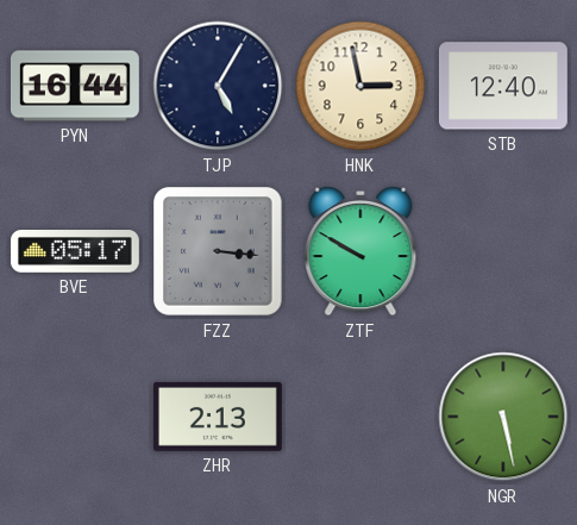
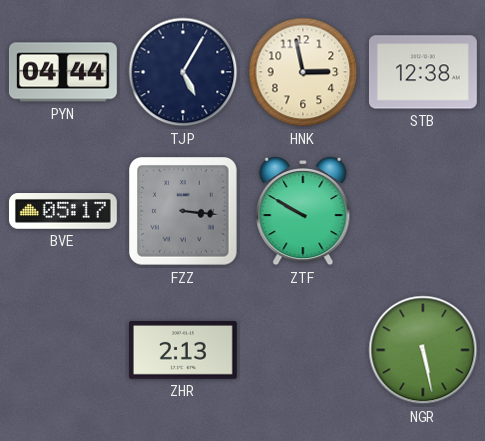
PYN: 16:44 -> 04:44 (63, 72)
STB: 12:40 -> 12:38 (423, 72)
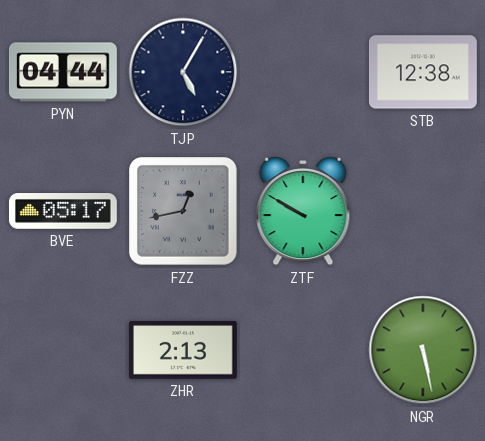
HNK: 2:58 -> none (303, 72)
FZZ: 3:16 -> 12:43 (183, 211)
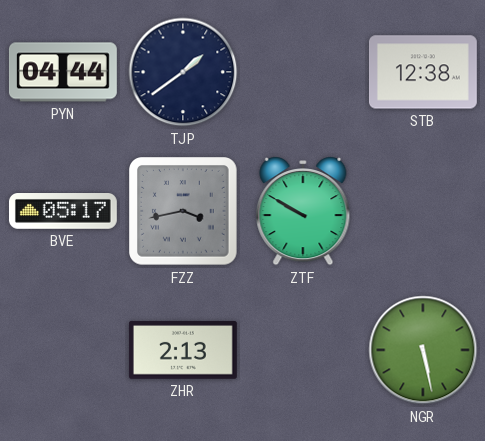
TJP: 5:05 -> 1:39 (183, 72)
FZZ: 12:43 -> 3:43 (183, 211)
